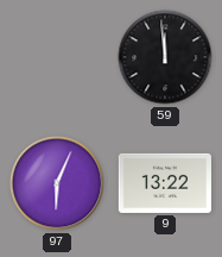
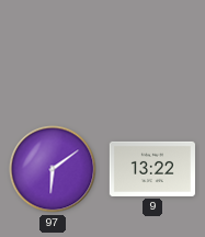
59: 11:59 -> none (165, 57)
97: 6:04 -> 6:09 (53, 169)
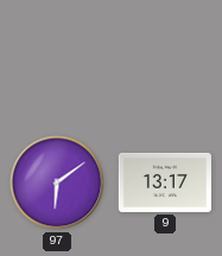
9: 13:22 -> 13:17 (165, 183)
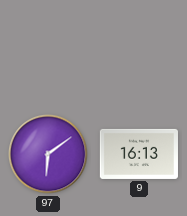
9: 13:17 -> 16:13 (139, 154)
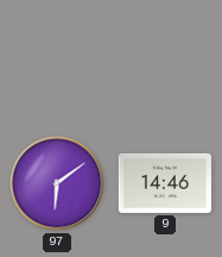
9: 16:13 -> 14:46 (165, 183)
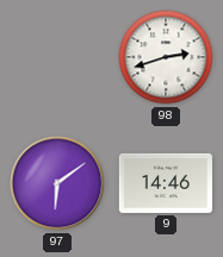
98: none -> 2:42 (166, 57)
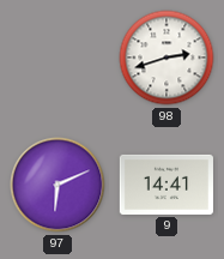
97: 6:09 -> 6:11 (57, 185)
9: 14:46 -> 14:41 (167, 185)
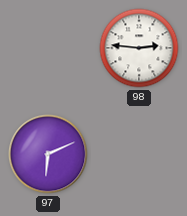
98: 2:42 -> 2:46 (139, 48)
9: 14:41 -> none (167, 185)
